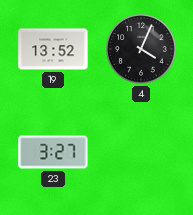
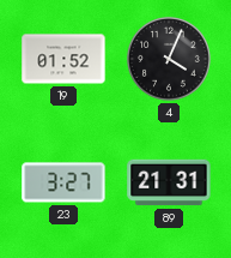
19: 13:52 -> 01:52 (63, 59)
89: none -> 21:31 (169, 182)
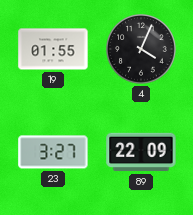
19: 01:52 -> 01:55 (53, 49)
89: 21:31 -> 22:09 (141, 152)
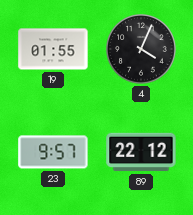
23: 3:27 -> 9:57 (53, 152)
89: 22:09 -> 22:12 (141, 152)
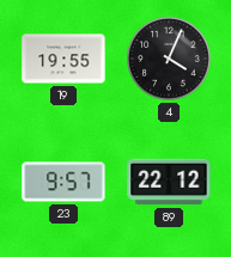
19: 01:55 -> 19:55 (63, 59)
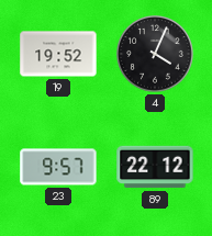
19: 19:55 -> 19:52 (58, 54)
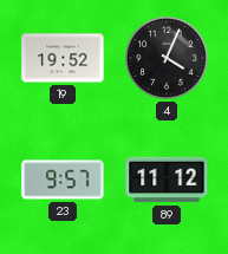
89: 22:12 -> 11:12 (167, 180)
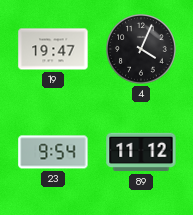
19: 19:52 -> 19:47 (53, 49)
23: 9:57 -> 9:54 (53, 152)
